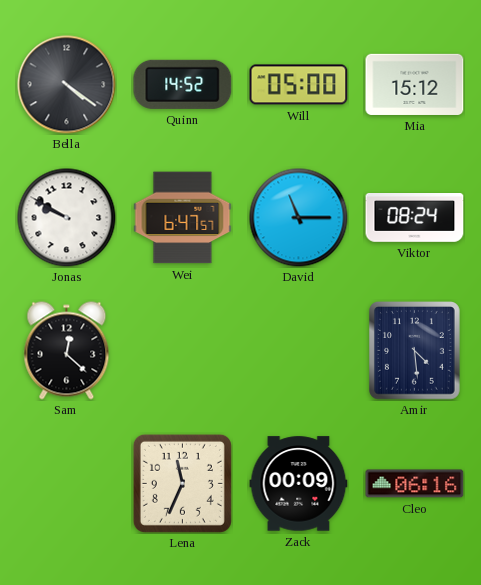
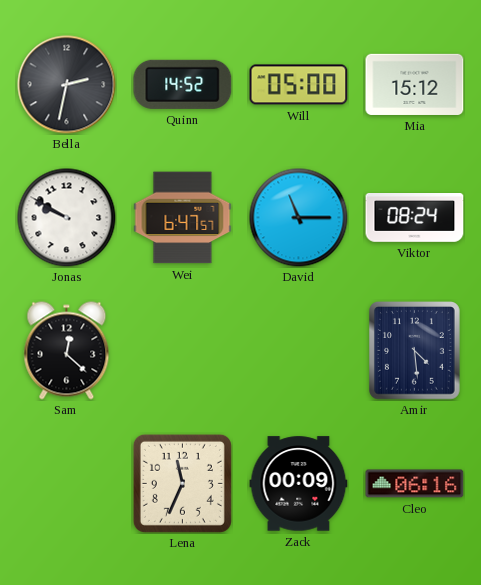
Bella: 4:21 -> 2:32 (67, 85)
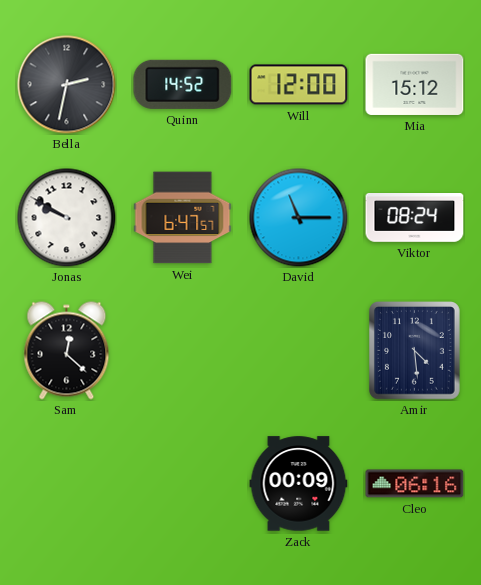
Will: 05:00 -> 12:00 (299, 85)
Lena: 11:34 -> none (182, 483)
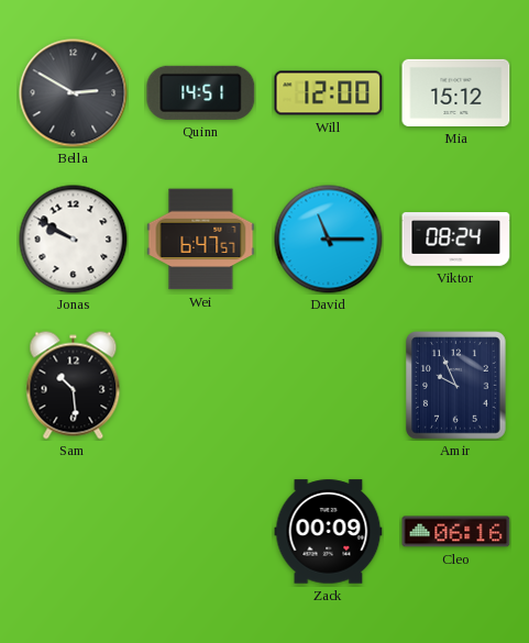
Bella: 2:32 -> 2:50 (74, 93)
Quinn: 14:52 -> 14:51 (201, 92)
Sam: 12:22 -> 10:29 (74, 386)
Amir: 4:29 -> 9:56 (456, 386)
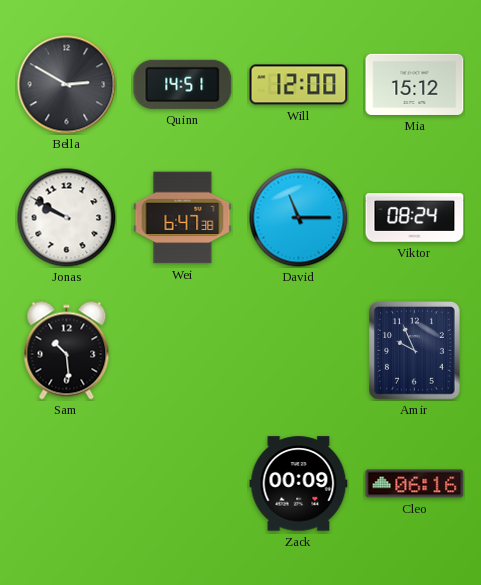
Wei: 6:47:57 -> 6:47:38 (183, 218)
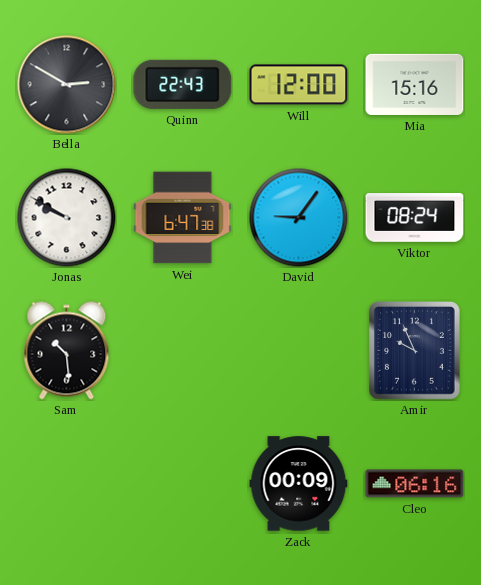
Quinn: 14:51 -> 22:43 (183, 84)
Mia: 15:12 -> 15:16 (415, 84)
David: 11:15 -> 9:06 (299, 218)
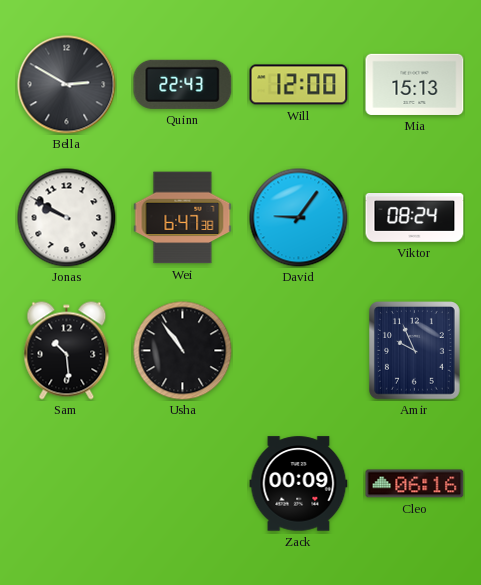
Mia: 15:16 -> 15:13 (415, 84)
Usha: none -> 10:54 (183, 351)
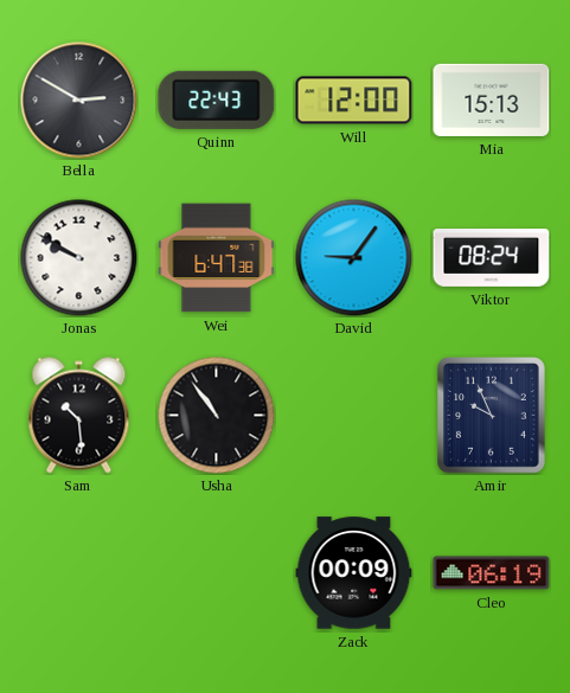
Cleo: 06:16 -> 06:19 (492, 573)
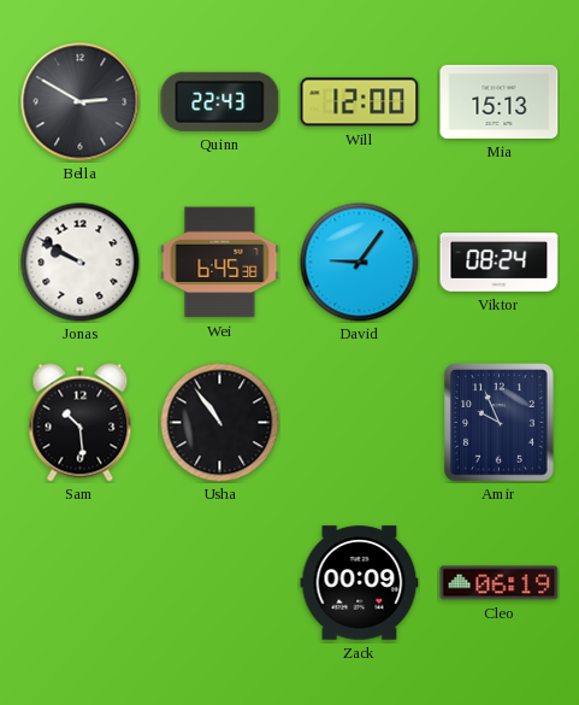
Wei: 6:47 -> 6:45 (220, 263)
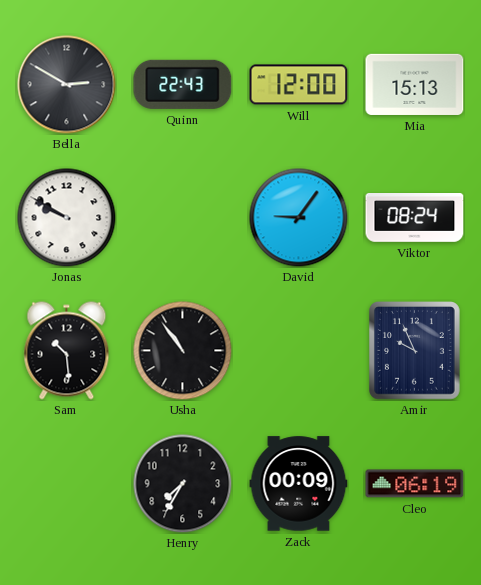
Wei: 6:45 -> none (220, 263)
Henry: none -> 7:35 (183, 484)
